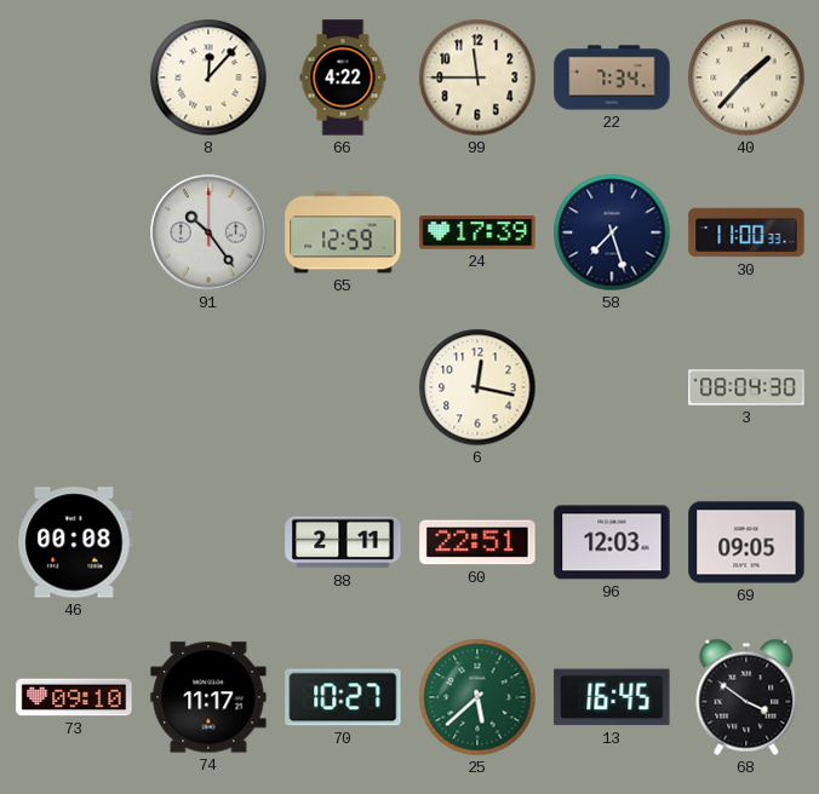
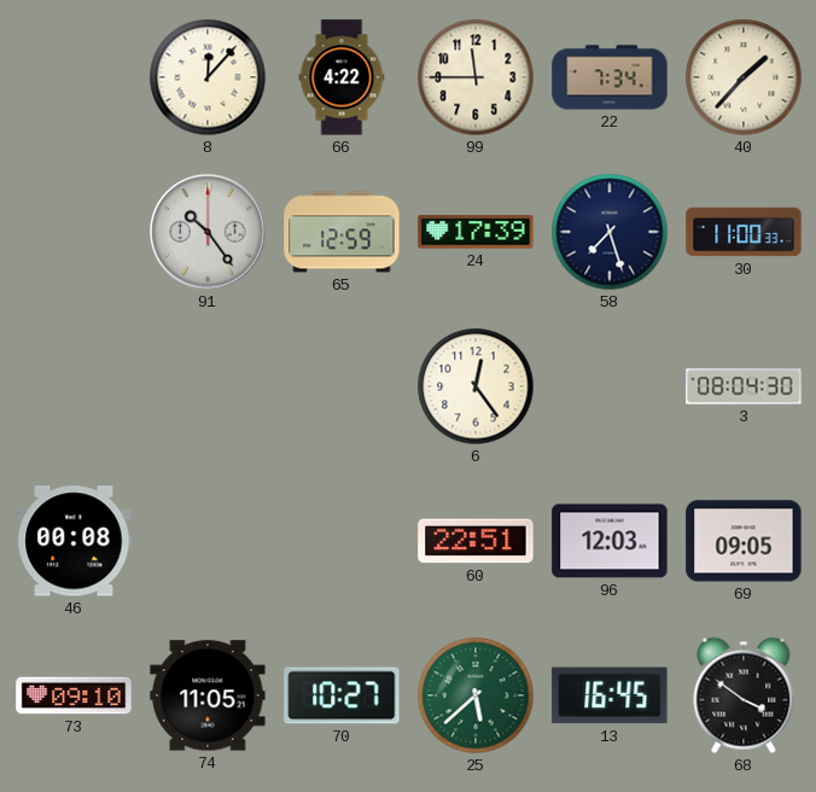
6: 12:17 -> 12:24 (476, 386)
88: 2:11 -> none (343, 542)
74: 11:17 -> 11:05 (208, 695)
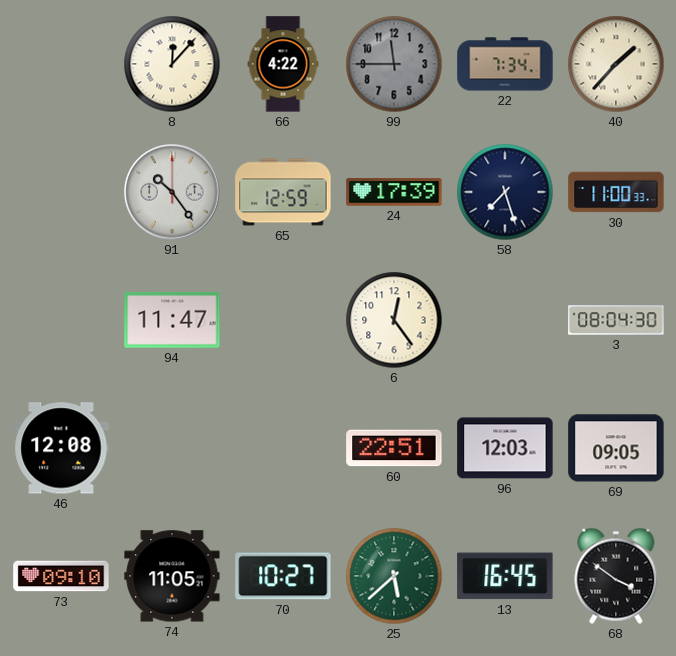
99 dial: cream -> grey (394, 64)
94: none -> 11:47 (172, 320)
46: 00:08 -> 12:08 (61, 448)
